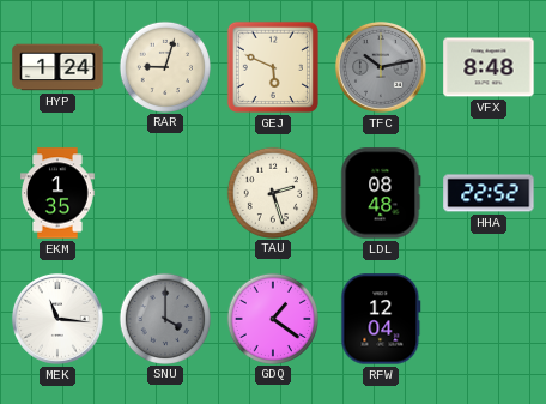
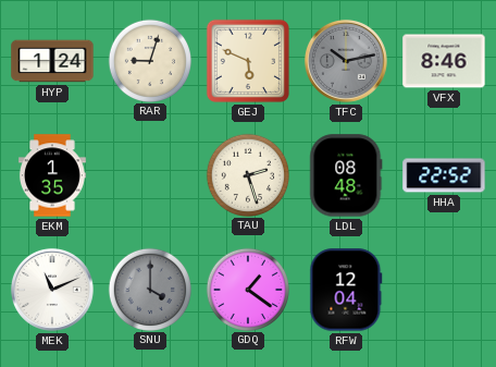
VFX: 8:48 -> 8:46 (444, 61)
MEK: 11:16 -> 11:11 (52, 290)
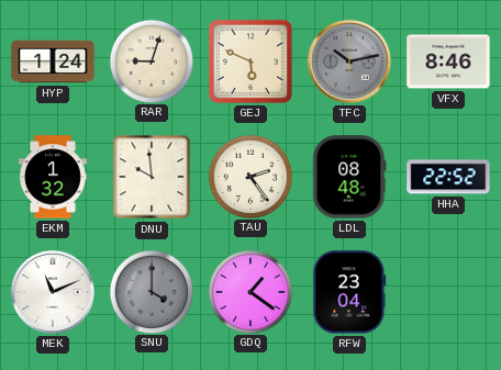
EKM: 1:35 -> 1:32 (54, 177)
DNU: none -> 9:59 (152, 177)
TAU: 2:27 -> 2:24 (249, 176)
RFW: 12:04 -> 23:04 (349, 292)
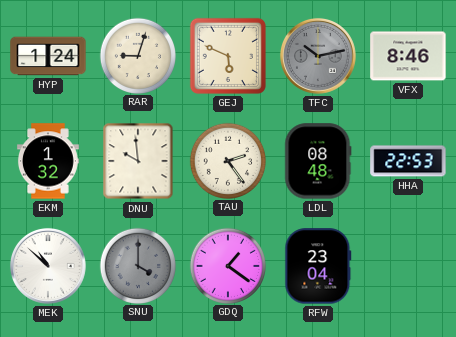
HHA: 22:52 -> 22:53 (408, 161)
MEK: 11:11 -> 10:52 (48, 266)
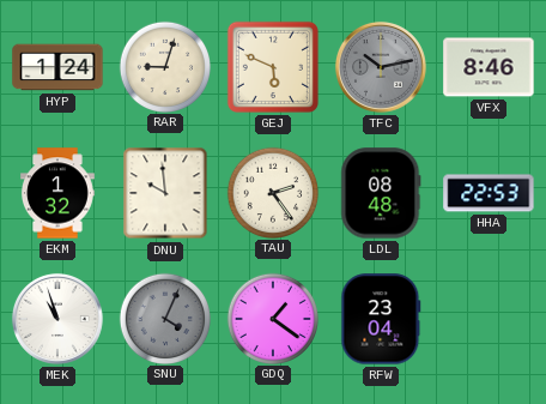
MEK: 10:52 -> 10:57 (57, 319)
SNU: 4:00 -> 4:04 (164, 318)
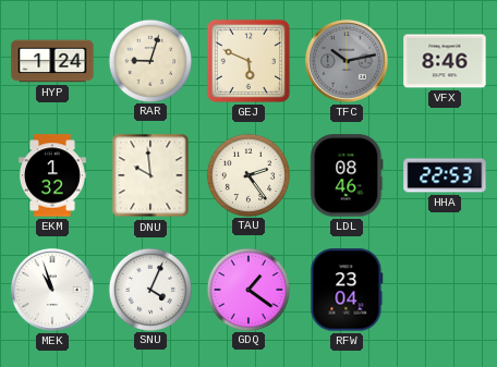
LDL: 08:48 -> 08:46 (347, 175)
SNU dial: grey -> white (149, 289)
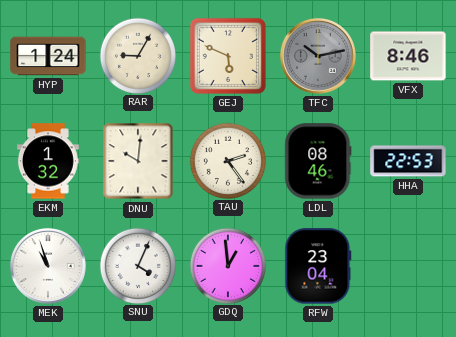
RAR: 9:03 -> 9:05 (137, 55)
DNU: 9:59 -> 10:01 (138, 161)
GDQ: 1:21 -> 12:59 (227, 265)
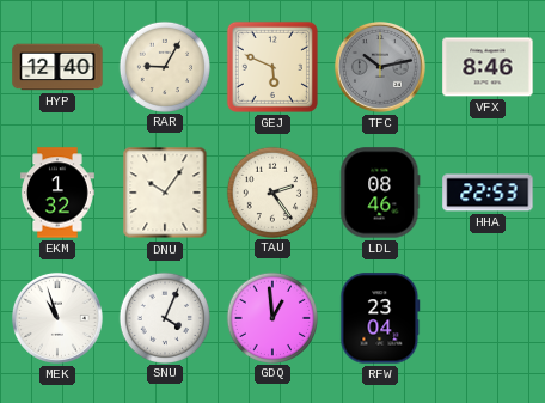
HYP: 1:24 -> 12:40 (57, 67)
DNU: 10:01 -> 10:06 (165, 193)
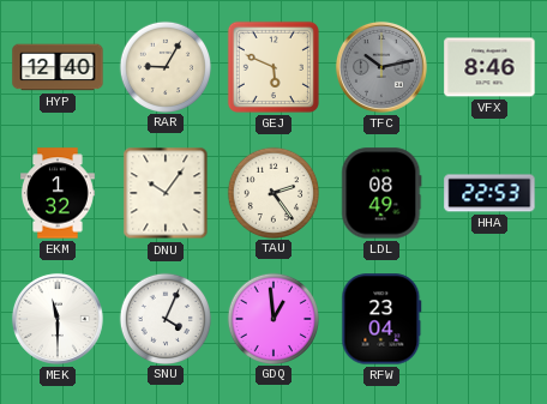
LDL: 08:46 -> 08:49 (381, 193)
MEK: 10:57 -> 11:30 (58, 319)
